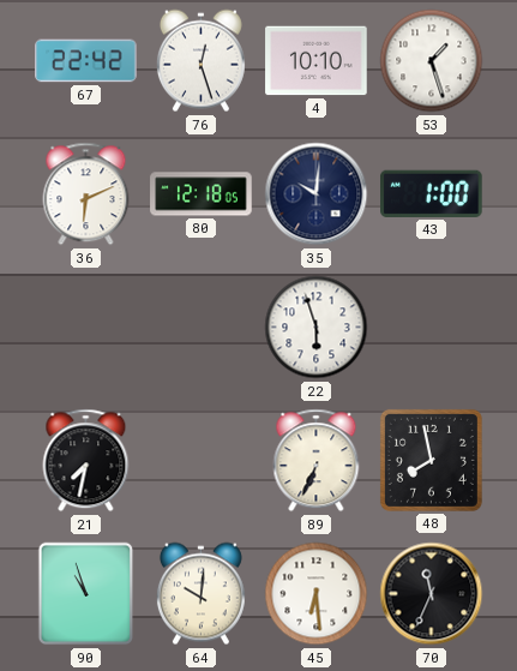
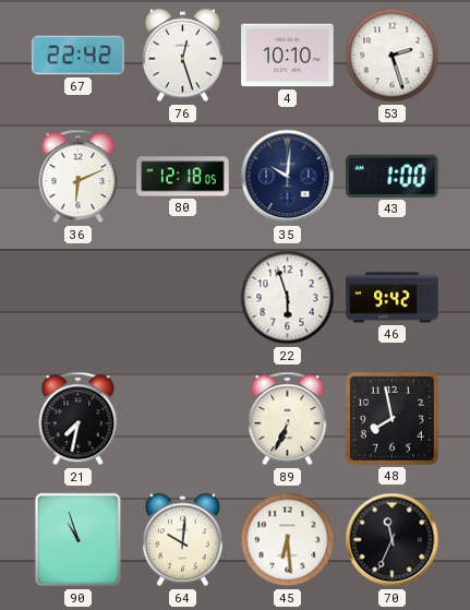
53: 1:27 -> 2:27 (393, 56)
46: none -> 9:42 (393, 298)
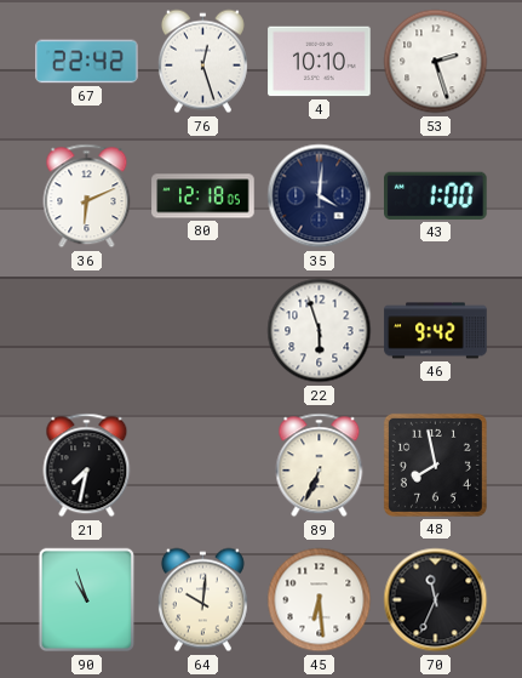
35: 10:01 -> 4:01 (320, 196)
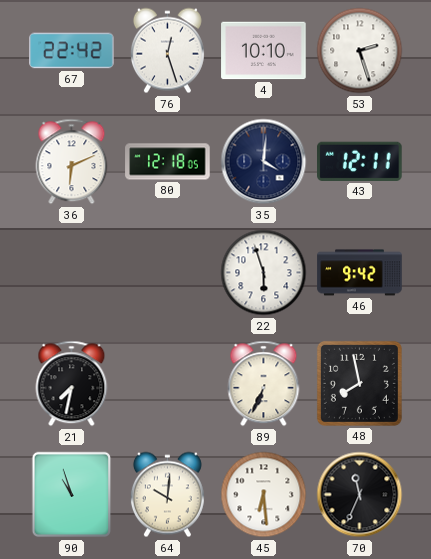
43: 1:00 -> 12:11 (360, 161)
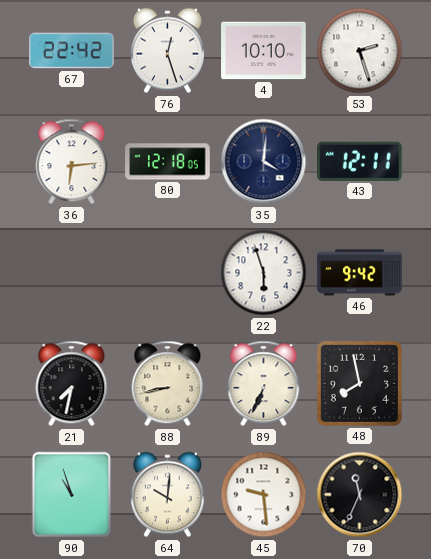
36: 6:11 -> 6:14 (72, 162)
88: none -> 8:43 (168, 384)
45: 6:29 -> 9:29 (264, 495)
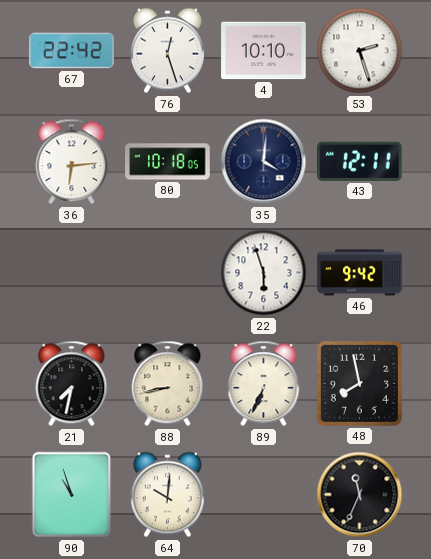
80: 12:18 -> 10:18 (168, 162)
45: 9:29 -> none (264, 495)
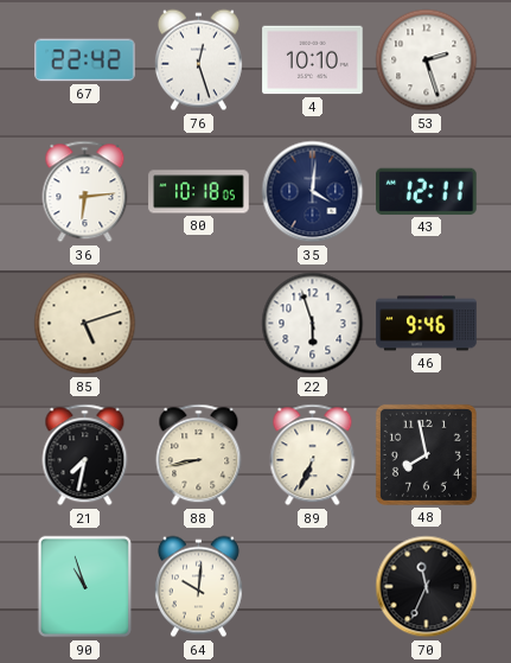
85: none -> 5:12 (85, 324)
46: 9:42 -> 9:46 (427, 324)
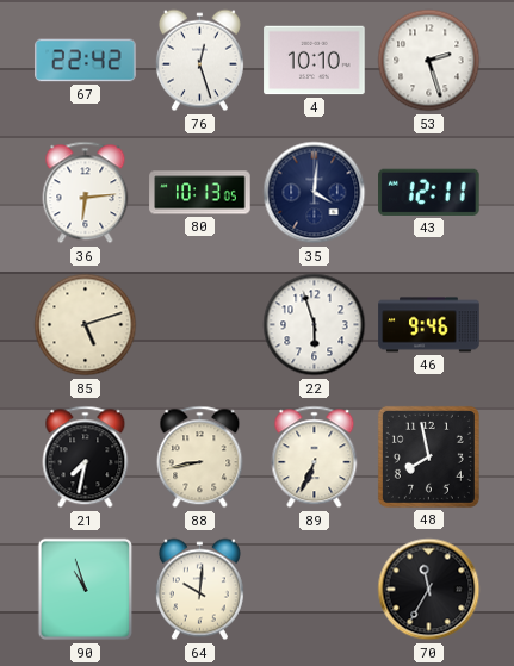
80: 10:18 -> 10:13 (200, 193)
70: 11:34 -> 11:35 (429, 590)
